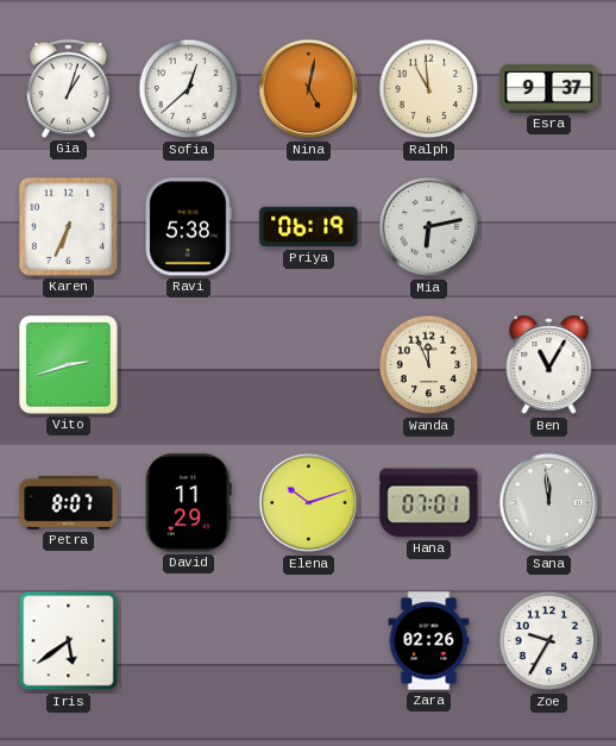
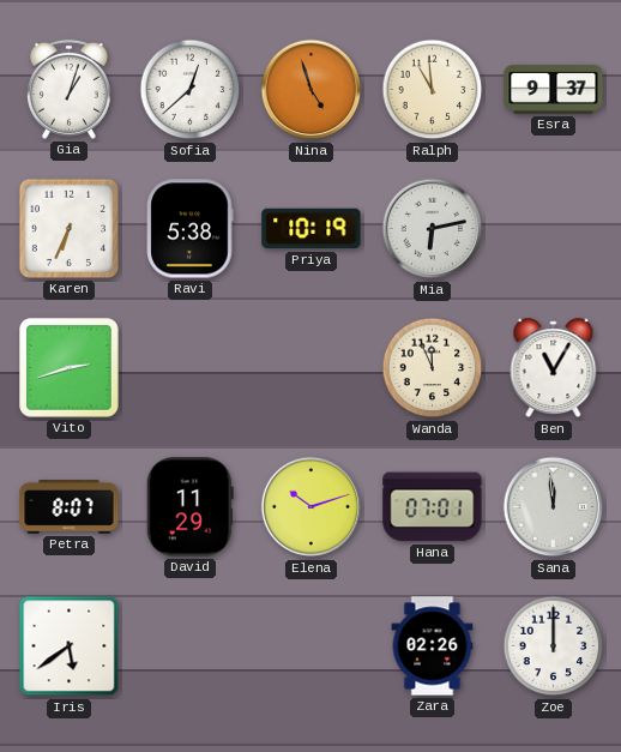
Nina: 5:02 -> 4:57 (312, 90)
Priya: 06:19 -> 10:19 (312, 229)
Zoe: 9:35 -> 12:00 (554, 646)
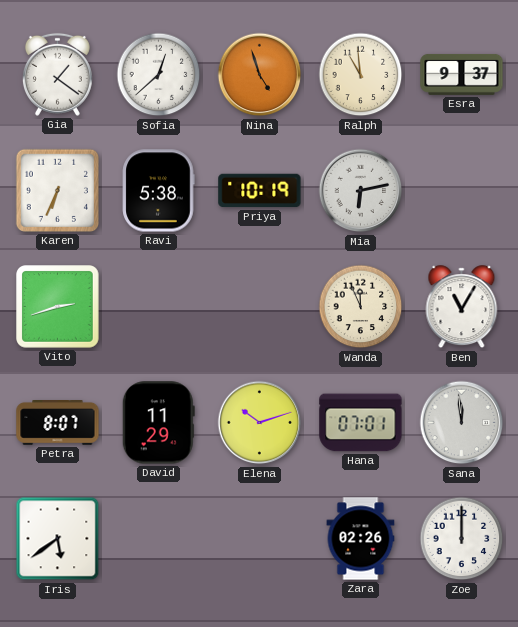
Gia: 1:03 -> 1:21 (57, 74)
